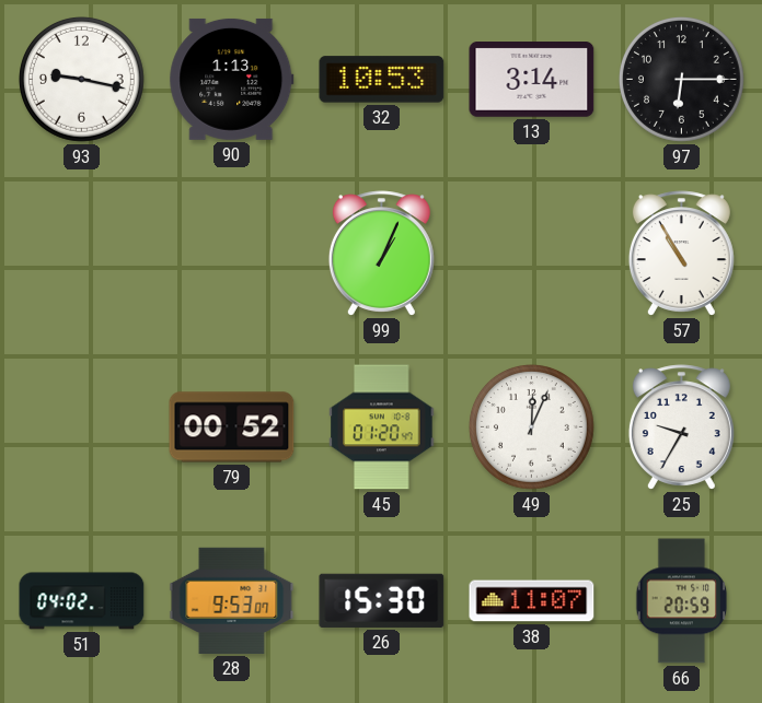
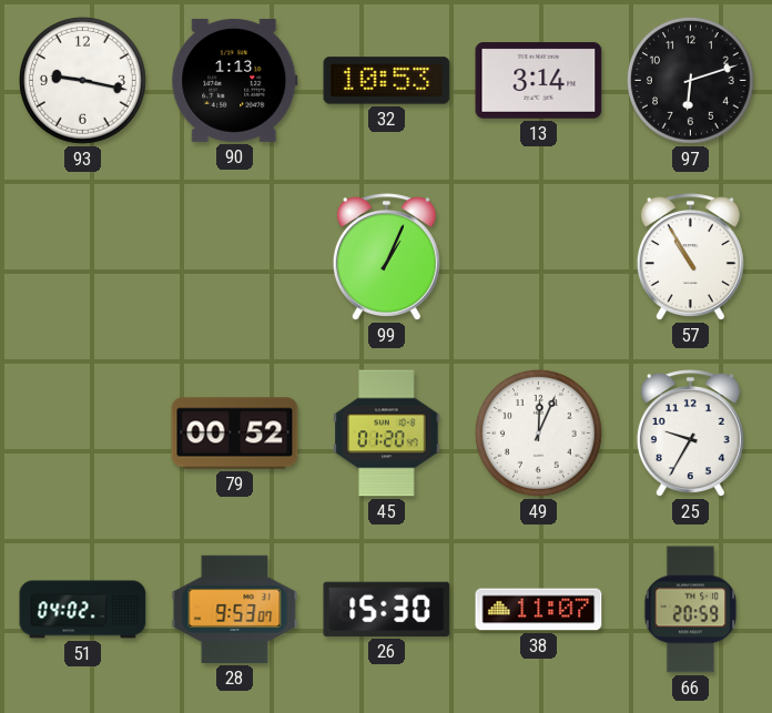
97: 6:15 -> 6:12 (691, 81)
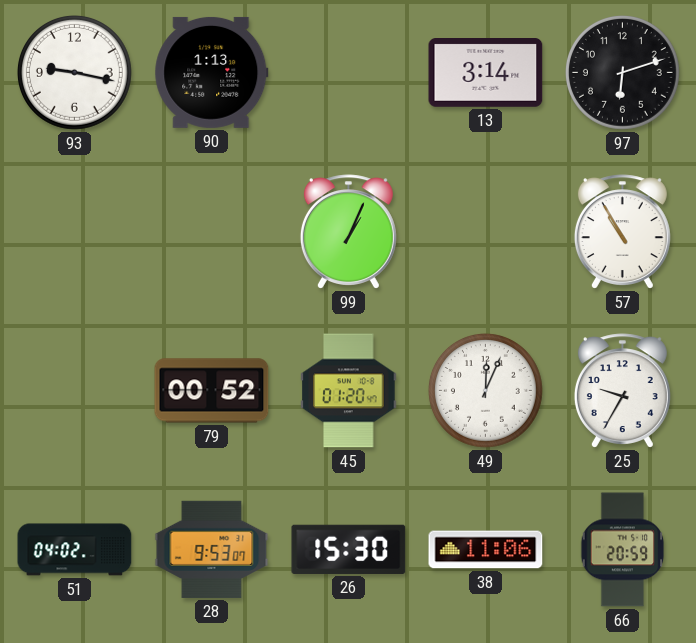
32: 10:53 -> none (387, 81)
38: 11:07 -> 11:06 (486, 550)
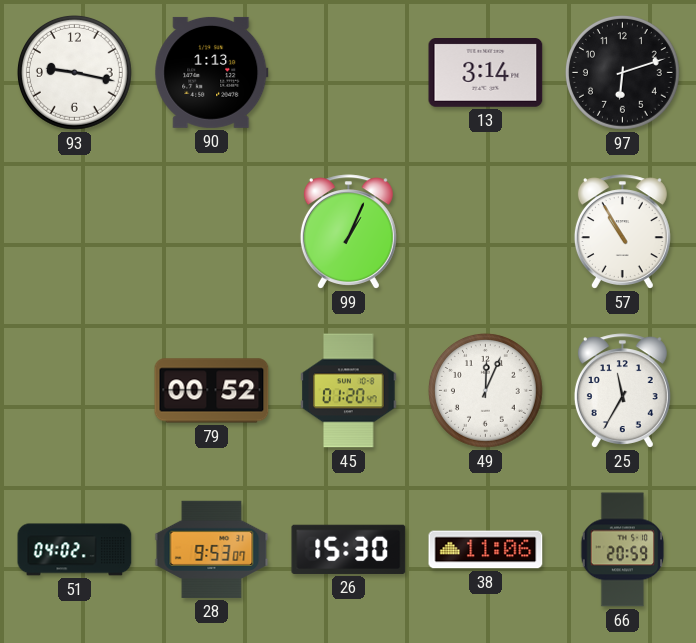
25: 9:35 -> 11:35 (622, 391)
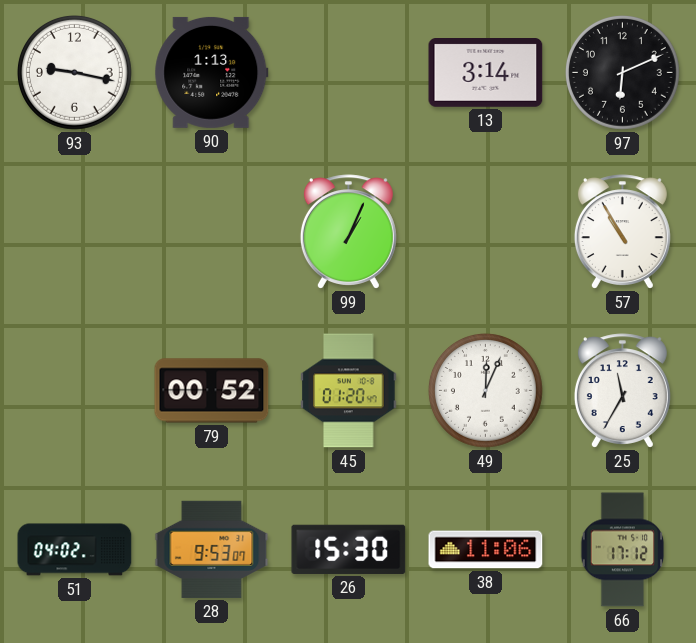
97: 6:12 -> 6:11 (623, 73)
66: 20:59 -> 17:12 (623, 550)
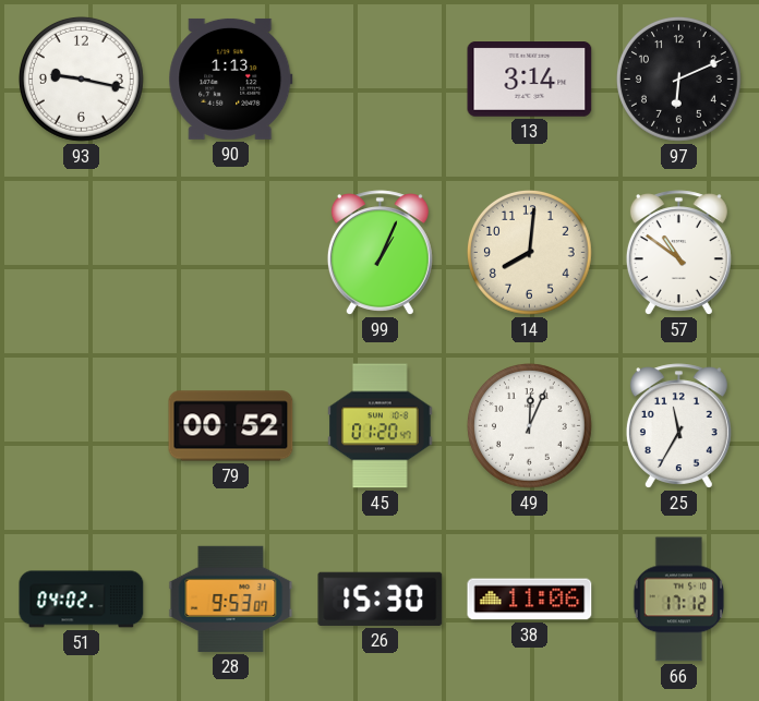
14: none -> 8:01 (530, 253)
57: 10:55 -> 10:51 (678, 253)
